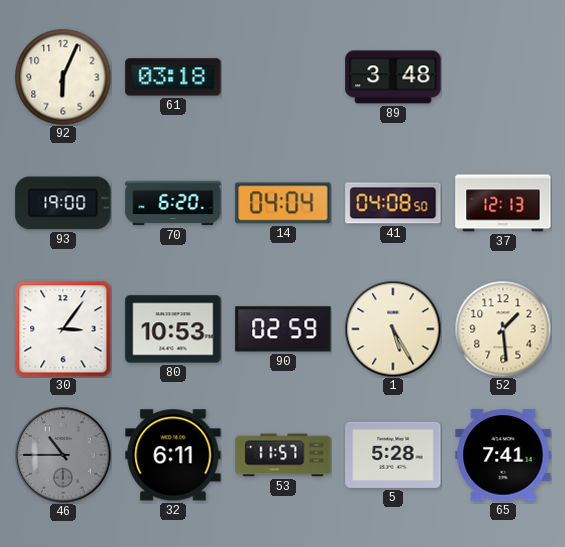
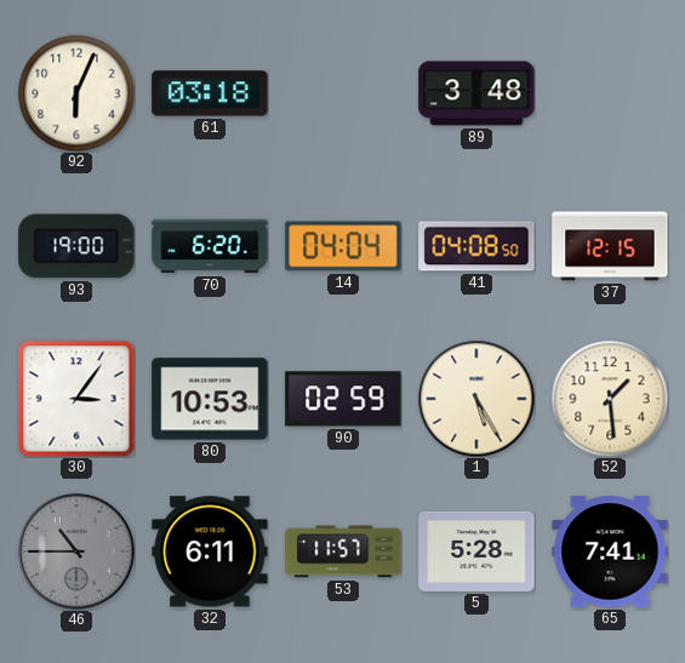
37: 12:13 -> 12:15 (610, 246)
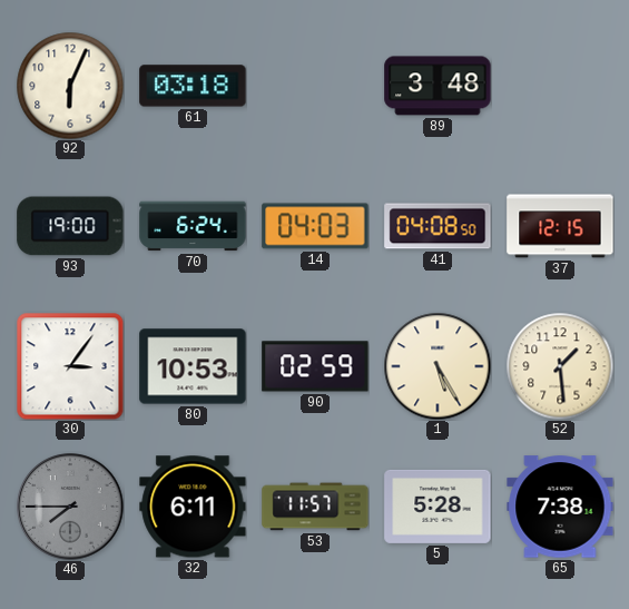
70: 6:20 -> 6:24 (193, 226)
14: 04:04 -> 04:03 (315, 226)
46: 10:45 -> 7:45 (70, 507)
65: 7:41 -> 7:38 (560, 507)
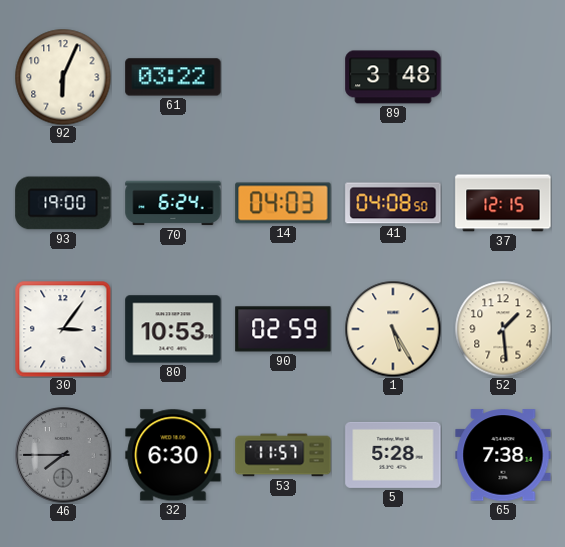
61: 03:18 -> 03:22 (173, 77)
32: 6:11 -> 6:30 (173, 455)
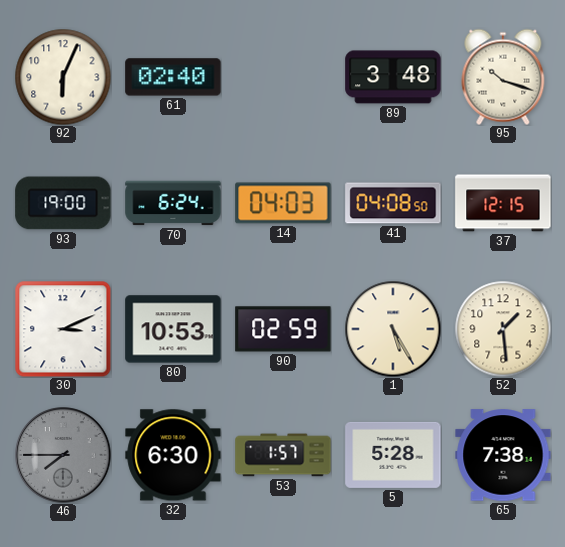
61: 03:22 -> 02:40 (173, 77)
95: none -> 10:18 (503, 77)
30: 3:06 -> 3:11 (63, 329)
53: 11:57 -> 1:57 (283, 455)
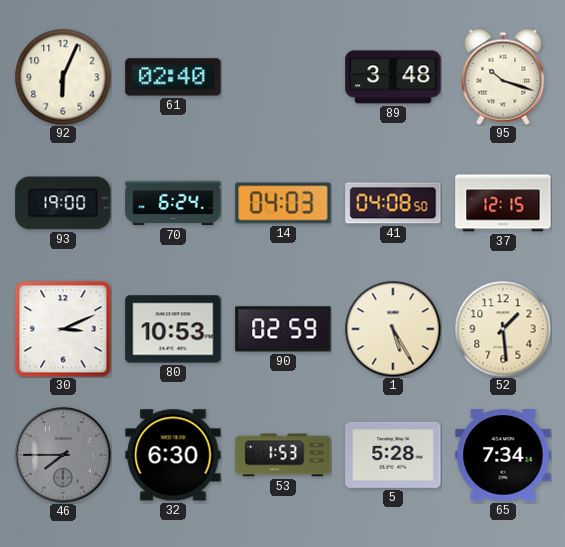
53: 1:57 -> 1:53 (283, 455)
65: 7:38 -> 7:34 (503, 455)
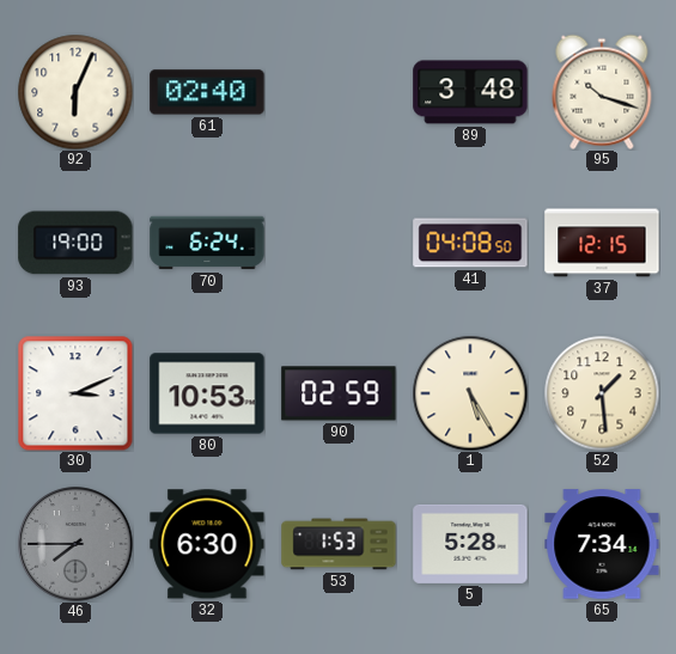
14: 04:03 -> none (283, 203)
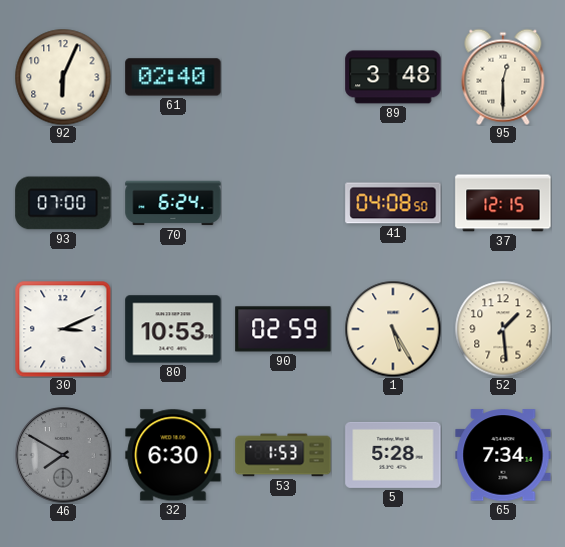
95: 10:18 -> 12:30 (503, 77)
93: 19:00 -> 07:00 (63, 203)
46: 7:45 -> 7:50 (63, 455)
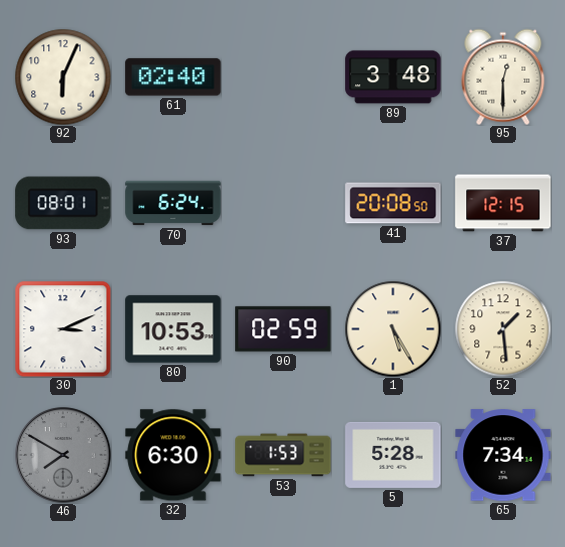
93: 07:00 -> 08:01 (63, 203)
41: 04:08 -> 20:08 (393, 203)
